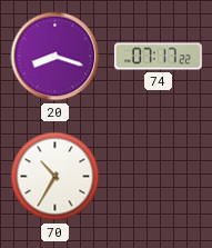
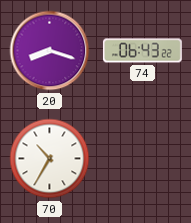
74: 07:17 -> 06:43 (142, 51)
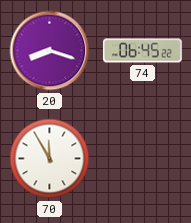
74: 06:43 -> 06:45 (142, 51)
70: 10:35 -> 11:55 (50, 159)
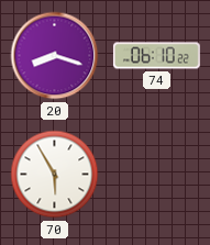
74: 06:45 -> 06:10 (156, 56)
70: 11:55 -> 5:55 (55, 175)
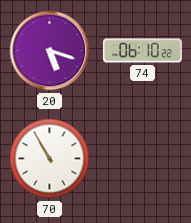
20: 8:18 -> 5:18 (50, 51)
70: 5:55 -> 10:55 (50, 159)
